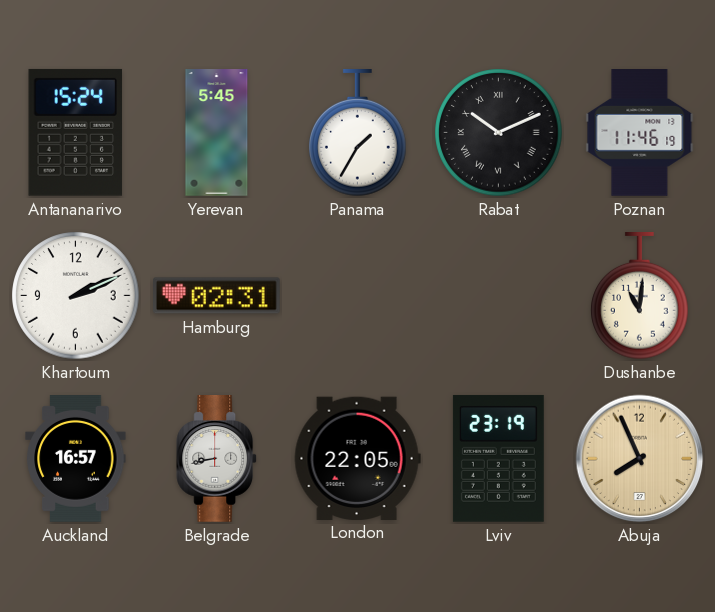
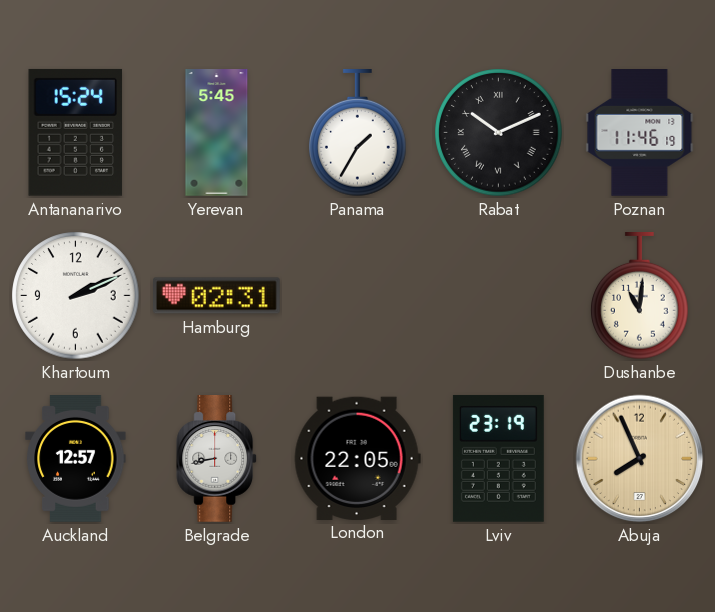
Auckland: 16:57 -> 12:57 (76, 459)
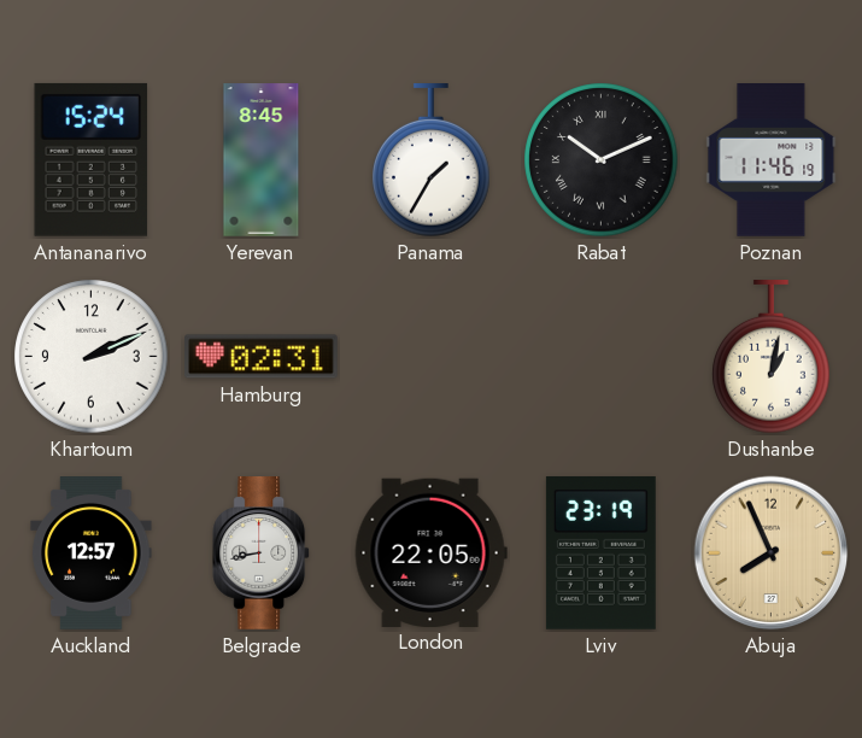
Yerevan: 5:45 -> 8:45 (262, 160)
Dushanbe: 11:01 -> 1:02 (772, 358)
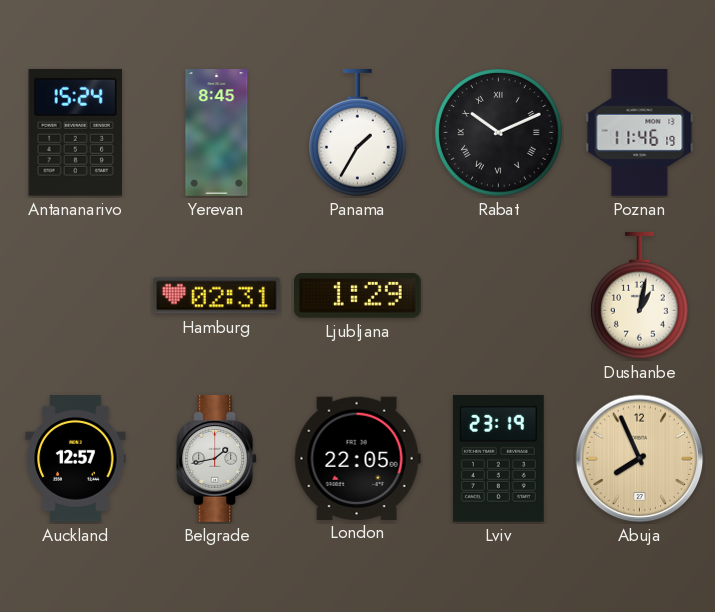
Khartoum: 2:11 -> none (92, 357)
Ljubljana: none -> 1:29 (358, 296)
Belgrade: 8:43 -> 1:43 (217, 459)
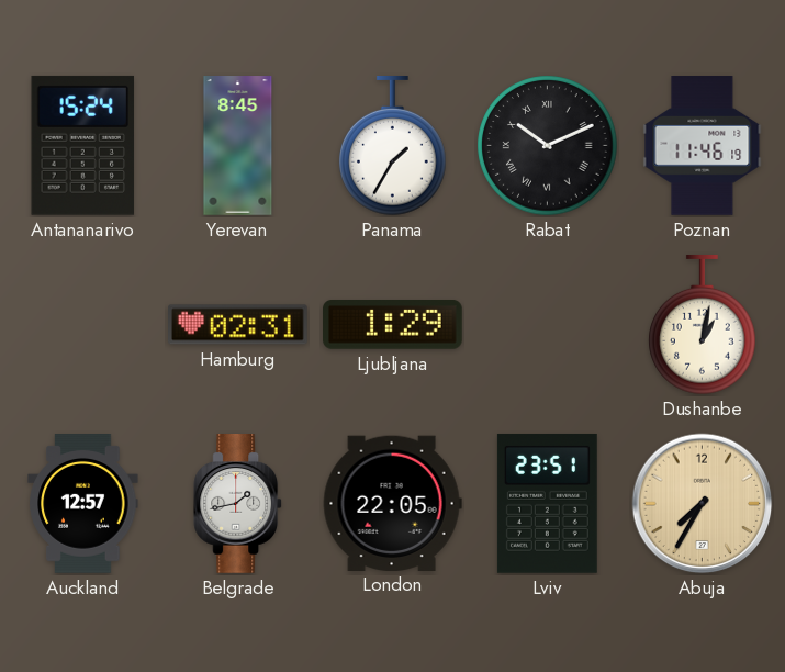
Lviv: 23:19 -> 23:51 (547, 503)
Abuja: 7:56 -> 7:35 (703, 504)
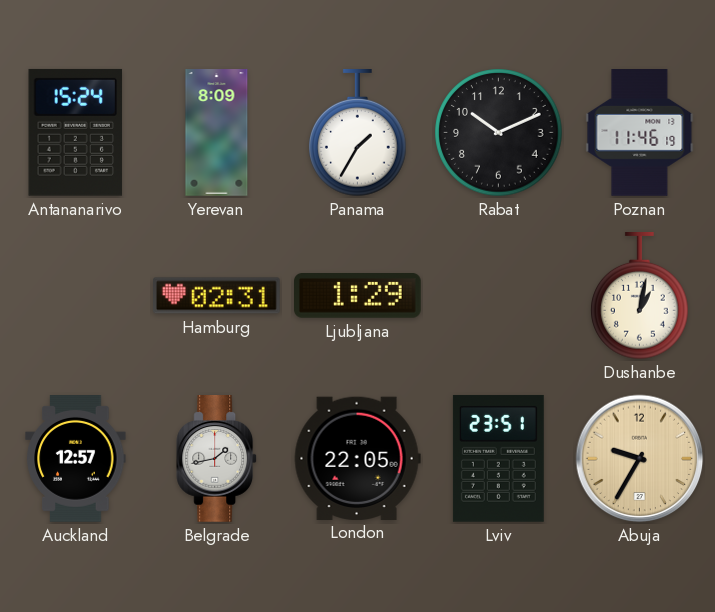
Yerevan: 8:45 -> 8:09 (217, 133)
Rabat numerals: Roman -> Arabic (499, 133)
Abuja: 7:35 -> 9:35 (640, 459)
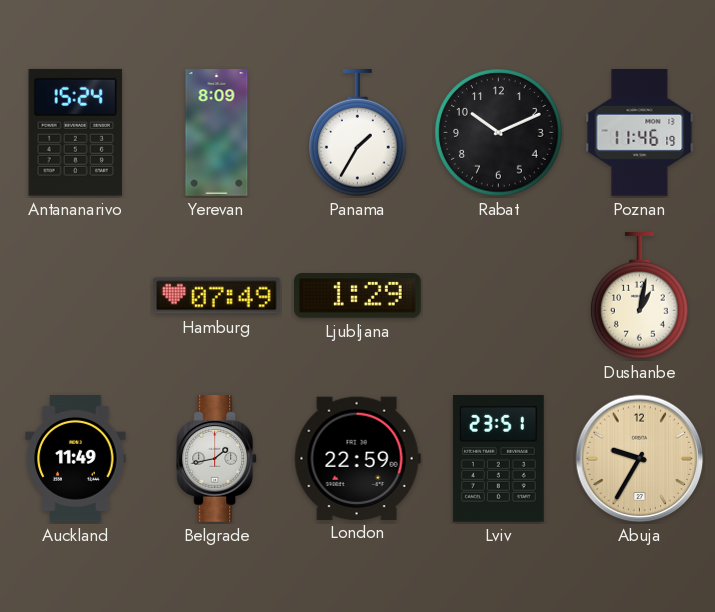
Hamburg: 02:31 -> 07:49 (217, 296)
Auckland: 12:57 -> 11:49 (76, 459)
London: 22:05 -> 22:59 (357, 458)
